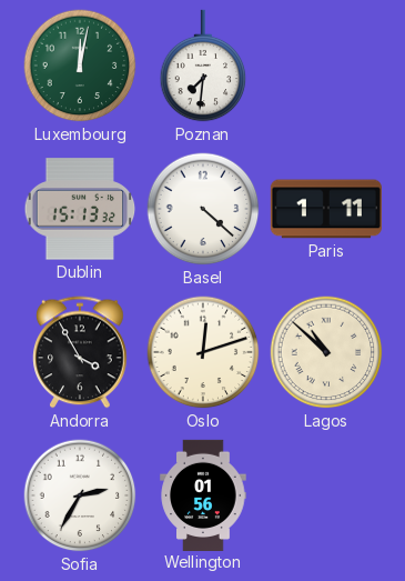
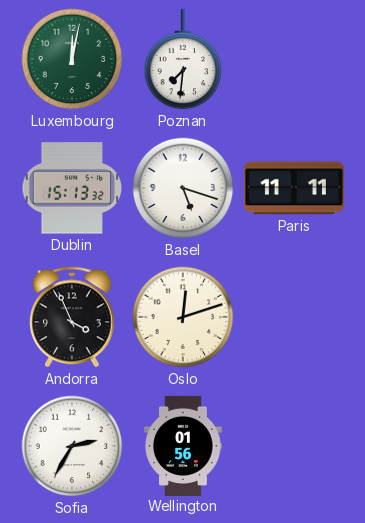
Basel: 4:22 -> 5:18 (183, 188)
Paris: 1:11 -> 11:11 (294, 188)
Andorra: 3:55 -> 3:56 (72, 317)
Lagos: 10:52 -> none (326, 352)
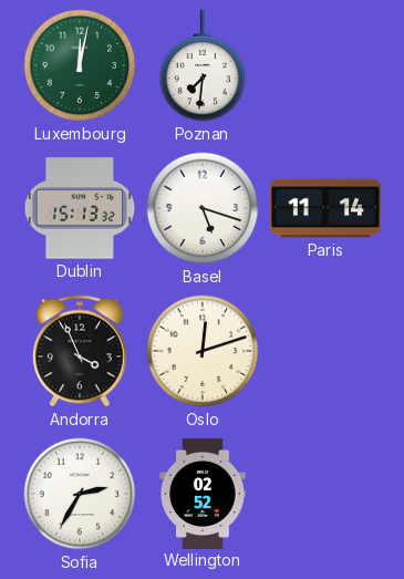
Paris: 11:11 -> 11:14 (325, 208)
Wellington: 01:56 -> 02:52 (203, 493)
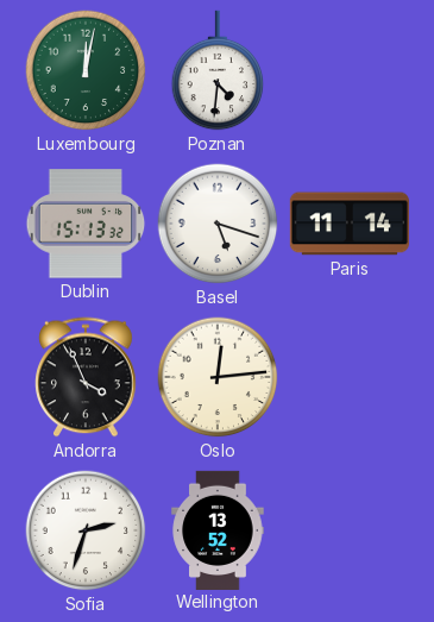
Poznan: 7:31 -> 4:31 (218, 70)
Oslo: 12:12 -> 12:14 (218, 377)
Sofia: 2:35 -> 2:33 (86, 530)
Wellington: 02:52 -> 13:52 (218, 529)
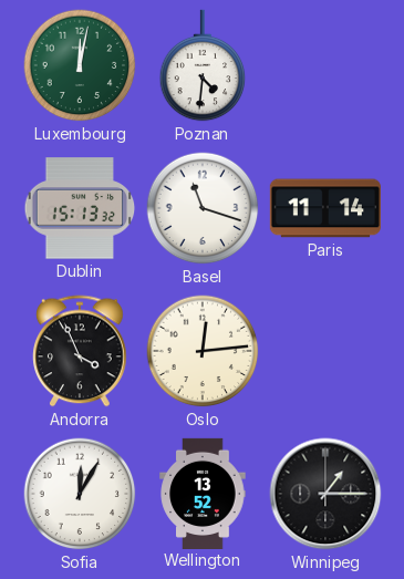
Basel: 5:18 -> 11:18 (203, 208)
Sofia: 2:33 -> 12:05 (80, 494)
Winnipeg: none -> 1:15 (325, 494)
